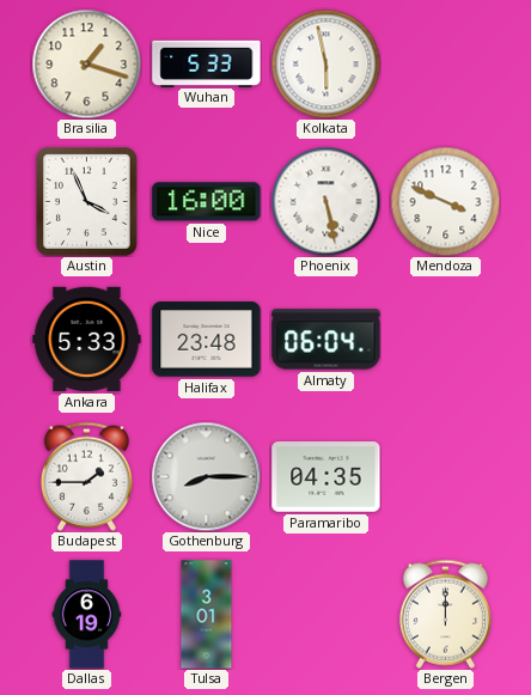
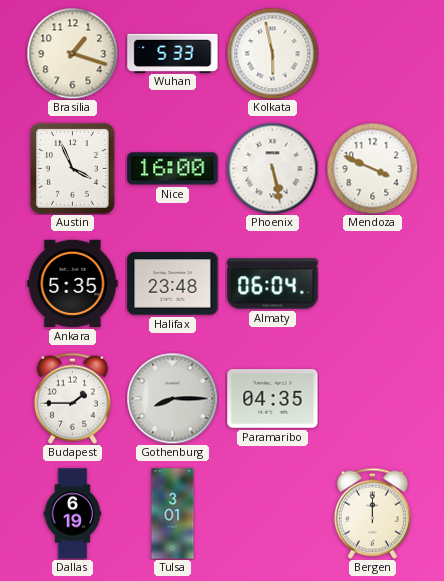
Ankara: 5:33 -> 5:35 (73, 283)
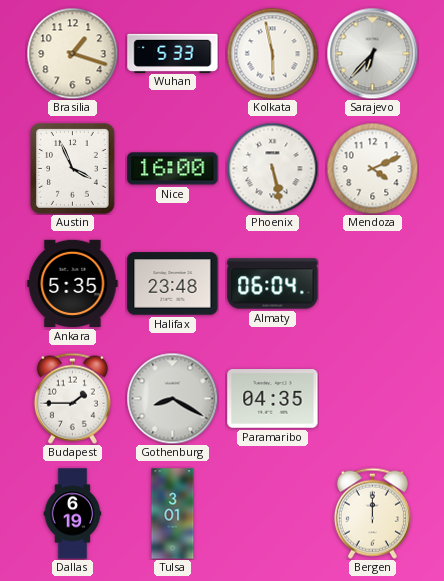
Sarajevo: none -> 6:37 (372, 53)
Mendoza: 3:49 -> 4:11 (372, 168)
Gothenburg: 8:15 -> 8:20 (172, 398)
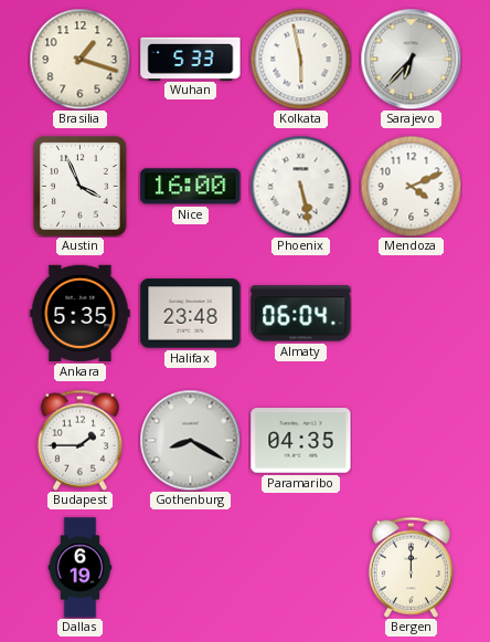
Tulsa: 3:01 -> none (173, 514)
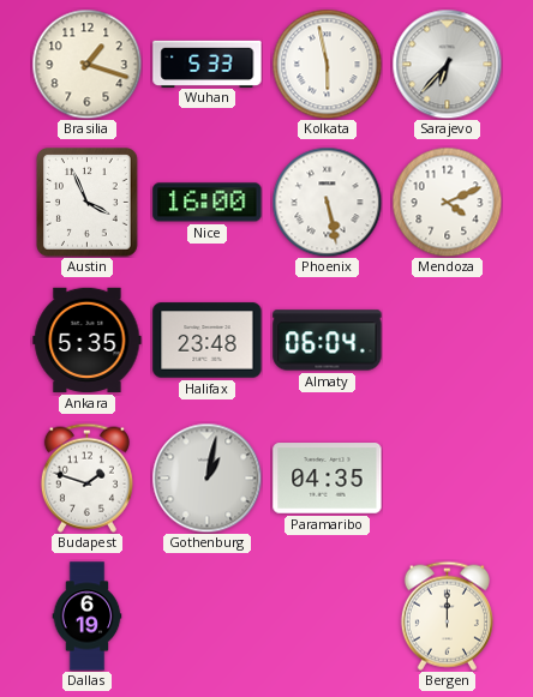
Budapest: 1:45 -> 1:48 (86, 477)
Gothenburg: 8:20 -> 1:02 (206, 477)
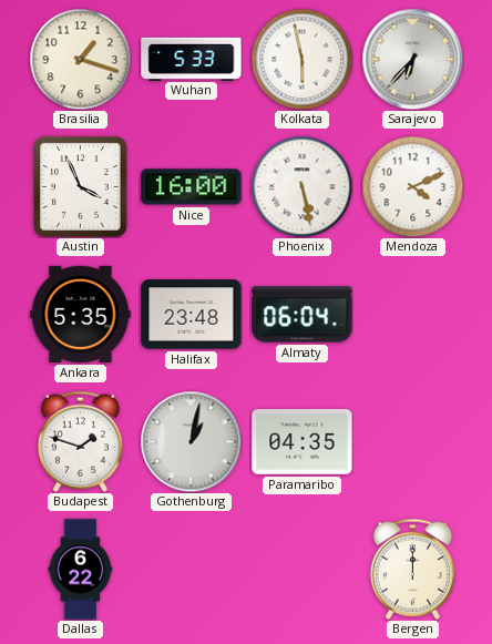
Dallas: 6:19 -> 6:22 (81, 570)
